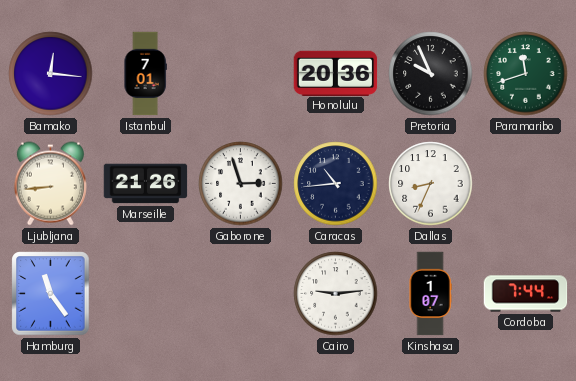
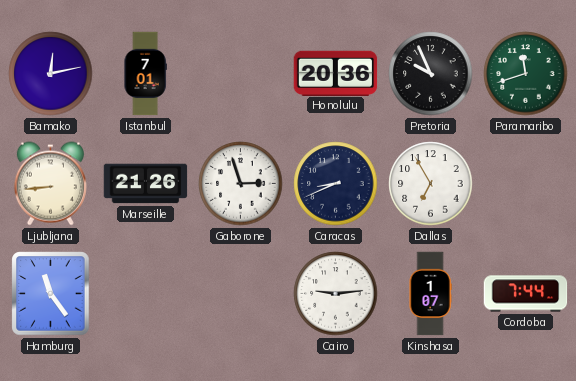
Bamako: 12:16 -> 12:13 (51, 74)
Caracas: 10:44 -> 8:41 (336, 184)
Dallas: 8:34 -> 6:55 (431, 184)
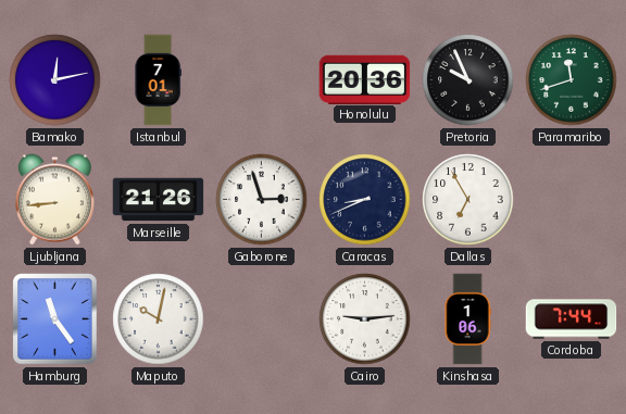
Maputo: none -> 10:02 (159, 319)
Kinshasa: 1:07 -> 1:06 (467, 319)
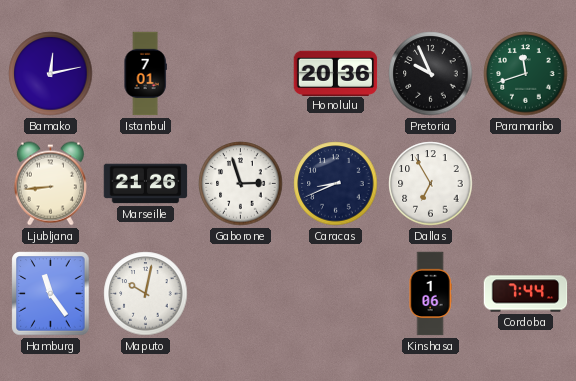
Cairo: 9:14 -> none (365, 319)
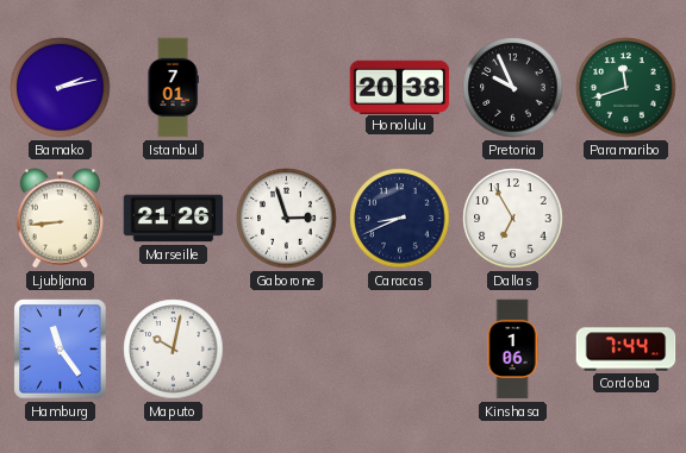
Bamako: 12:13 -> 2:13 (61, 88)
Honolulu: 20:36 -> 20:38 (400, 87)
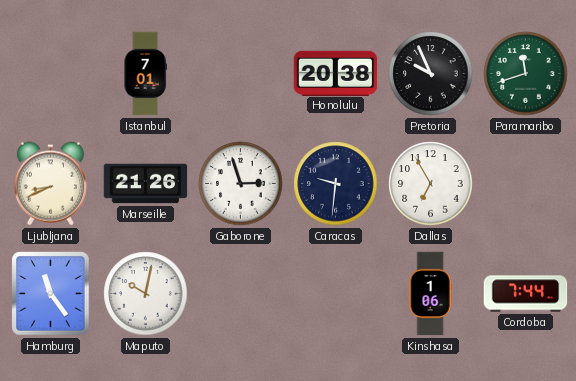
Bamako: 2:13 -> none (61, 88)
Ljubljana: 8:44 -> 8:41 (50, 184)
Caracas: 8:41 -> 9:31 (336, 184)
